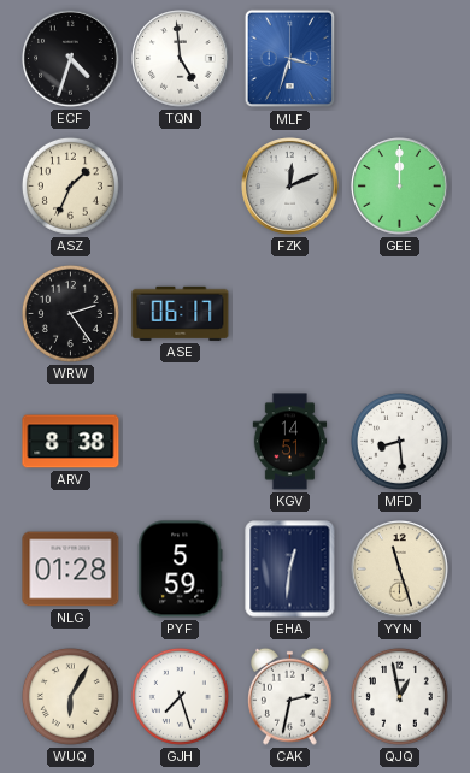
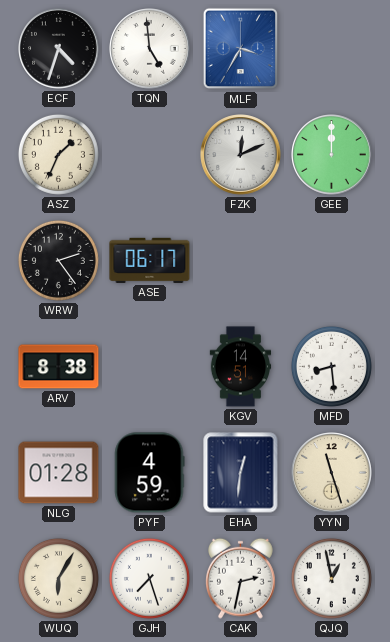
MLF: 3:33 -> 3:35 (241, 49)
PYF: 5:59 -> 4:59 (149, 473)
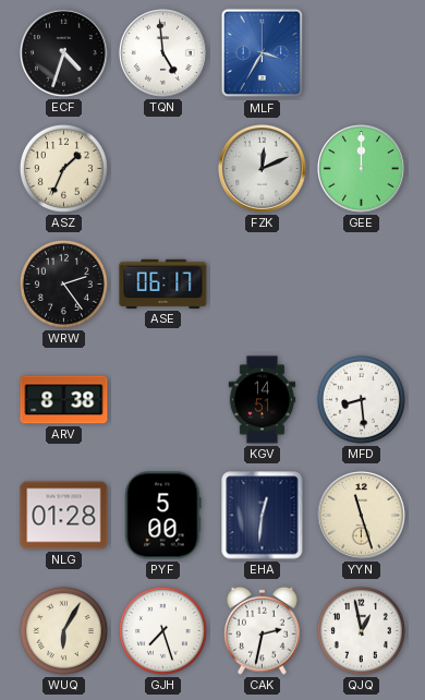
PYF: 4:59 -> 5:00 (162, 516)
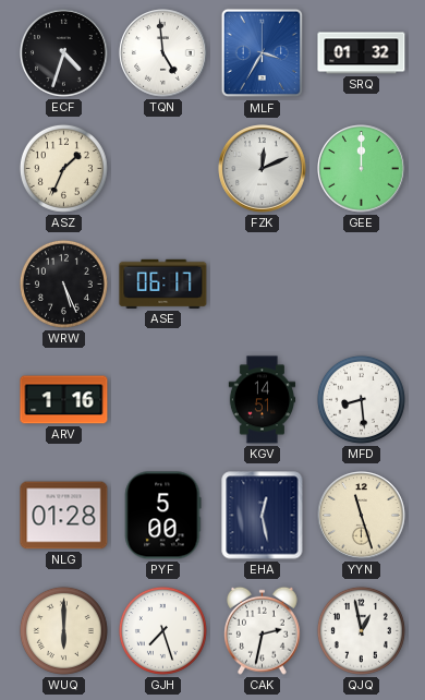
SRQ: none -> 01:32 (362, 53)
WRW: 2:24 -> 5:26 (63, 283)
ARV: 8:38 -> 1:16 (64, 400)
EHA: 12:31 -> 12:28 (263, 516)
WUQ: 6:05 -> 6:00 (63, 630)
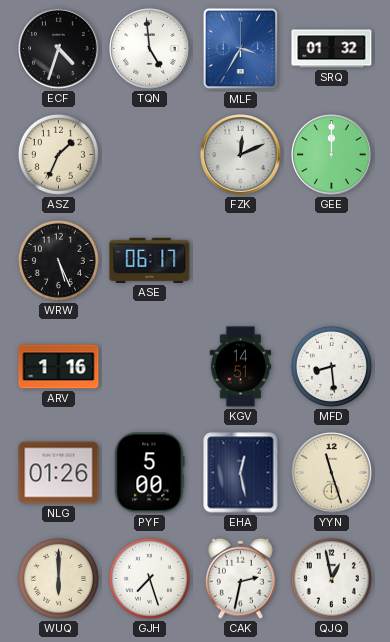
NLG: 01:28 -> 01:26 (59, 473)
